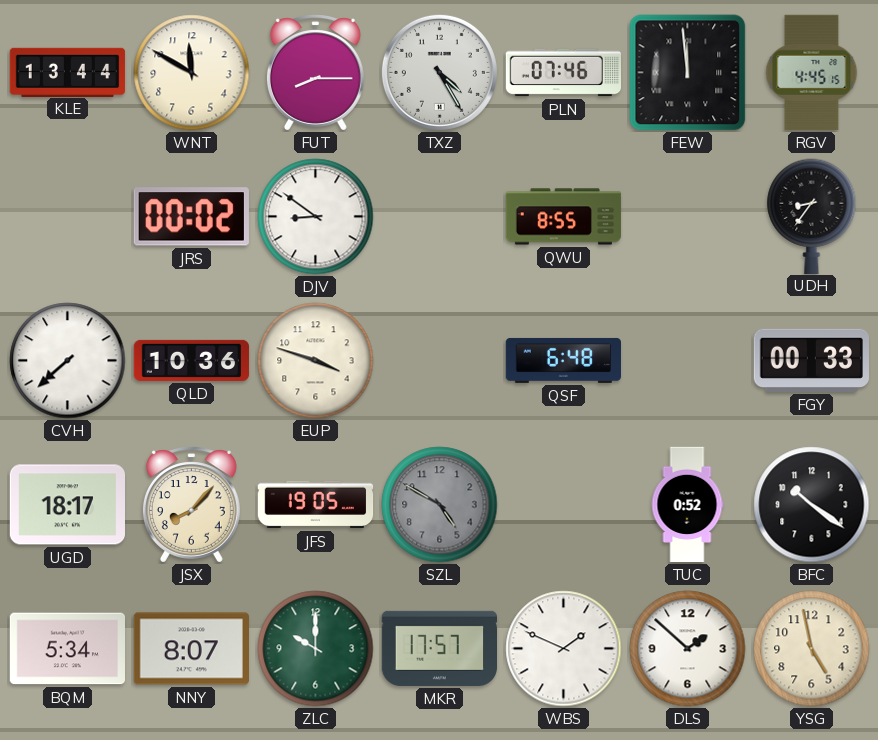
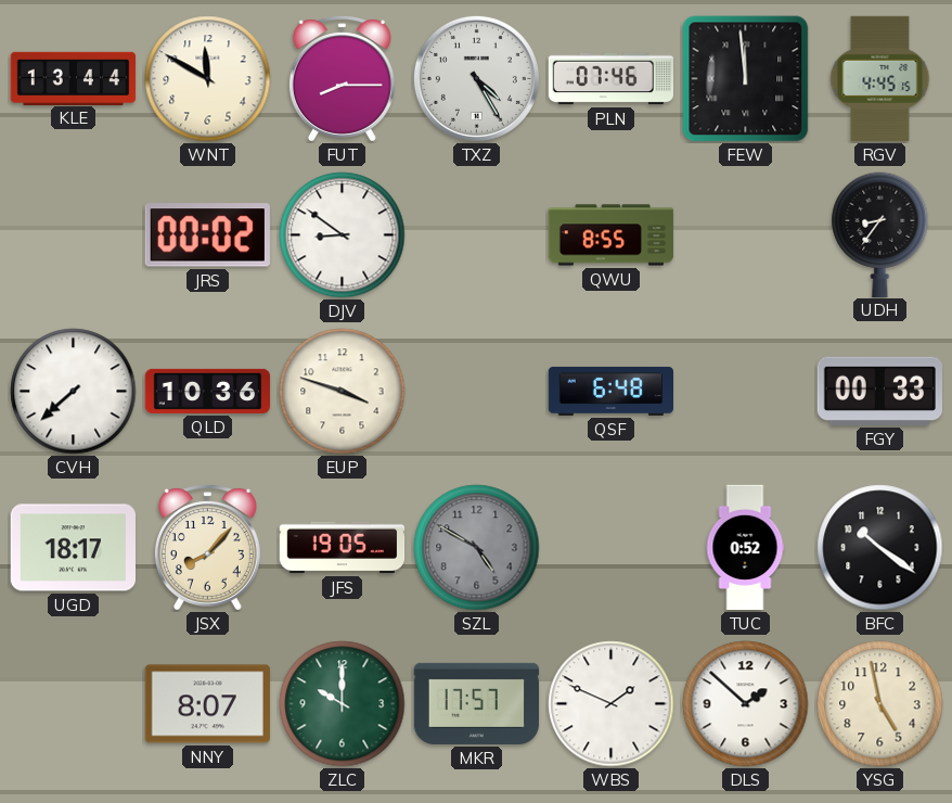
BQM: 5:34 -> none (67, 649)
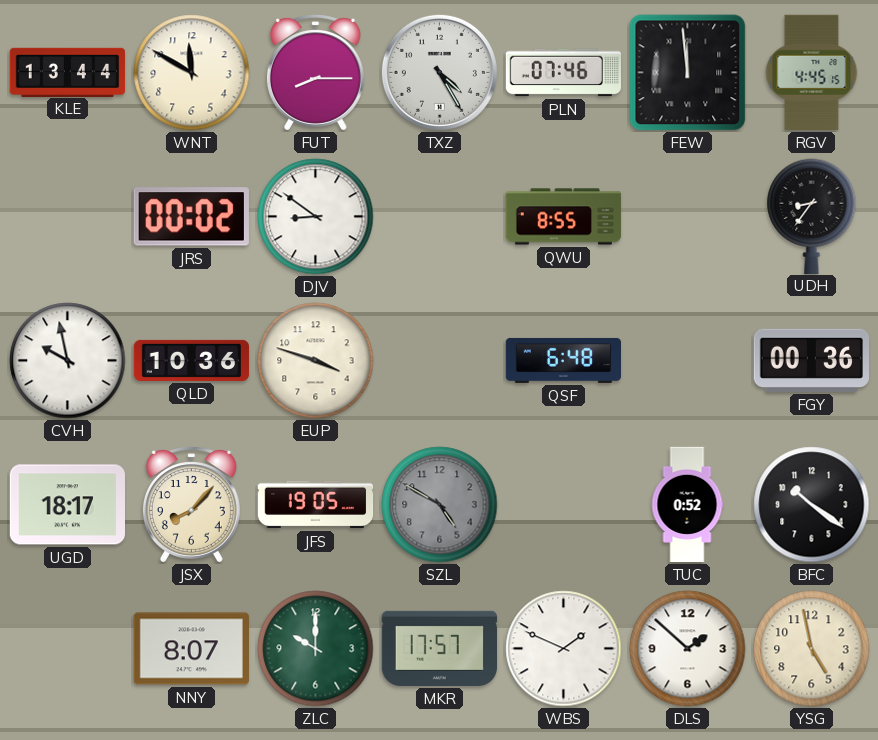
CVH: 7:38 -> 9:58 (68, 361)
FGY: 00:33 -> 00:36 (811, 360)
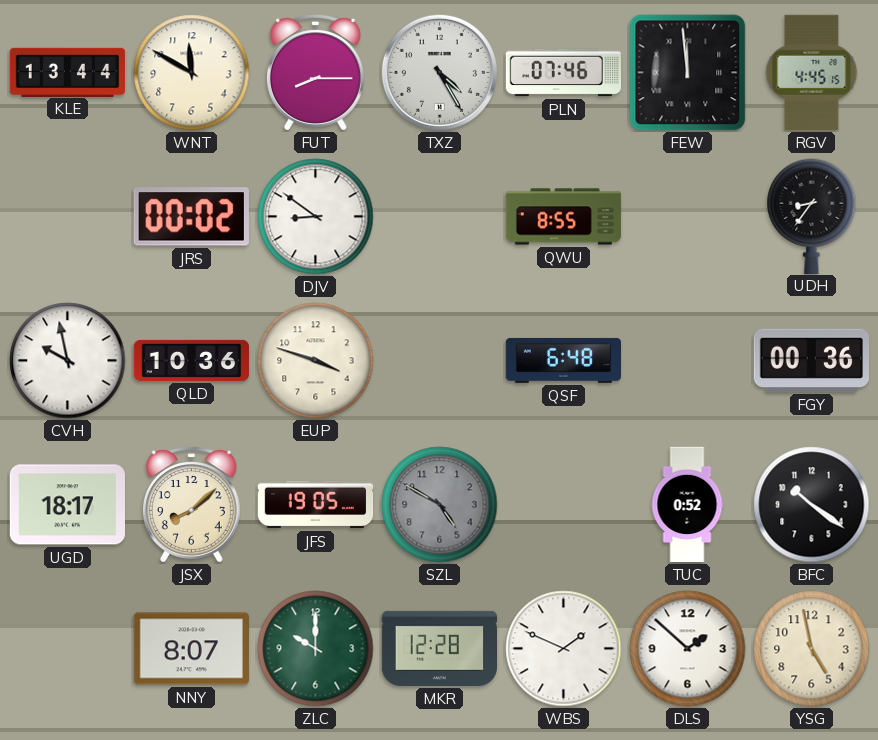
JSX: 8:07 -> 8:08 (191, 505)
MKR: 17:57 -> 12:28 (440, 648)
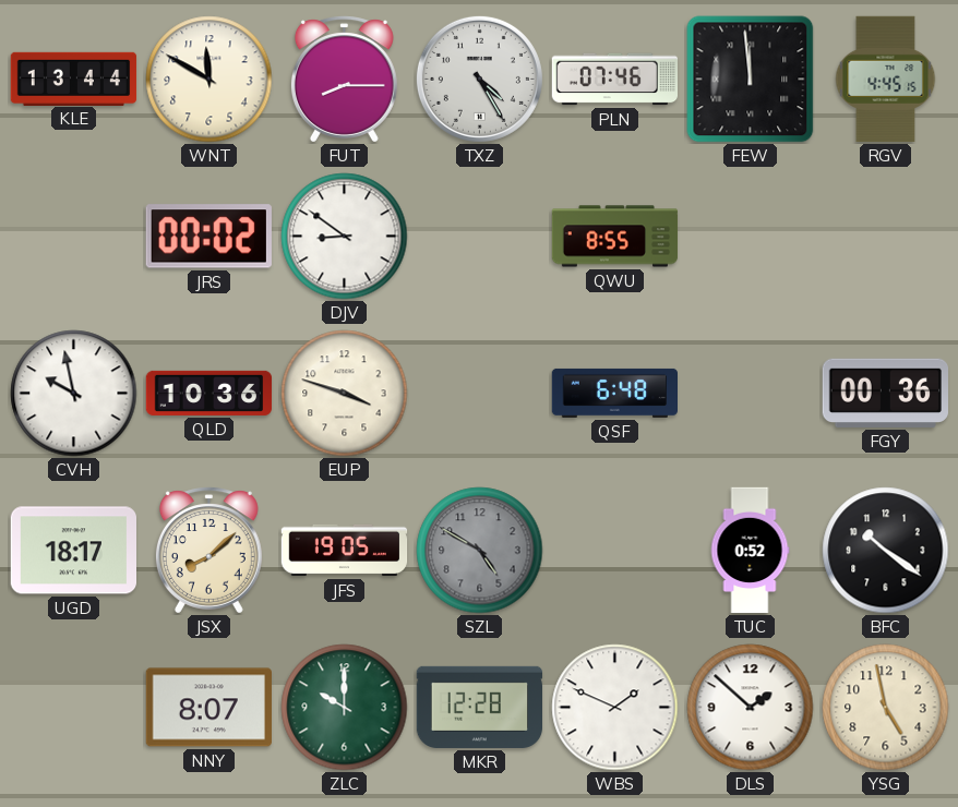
UDH: 8:36 -> none (812, 216)
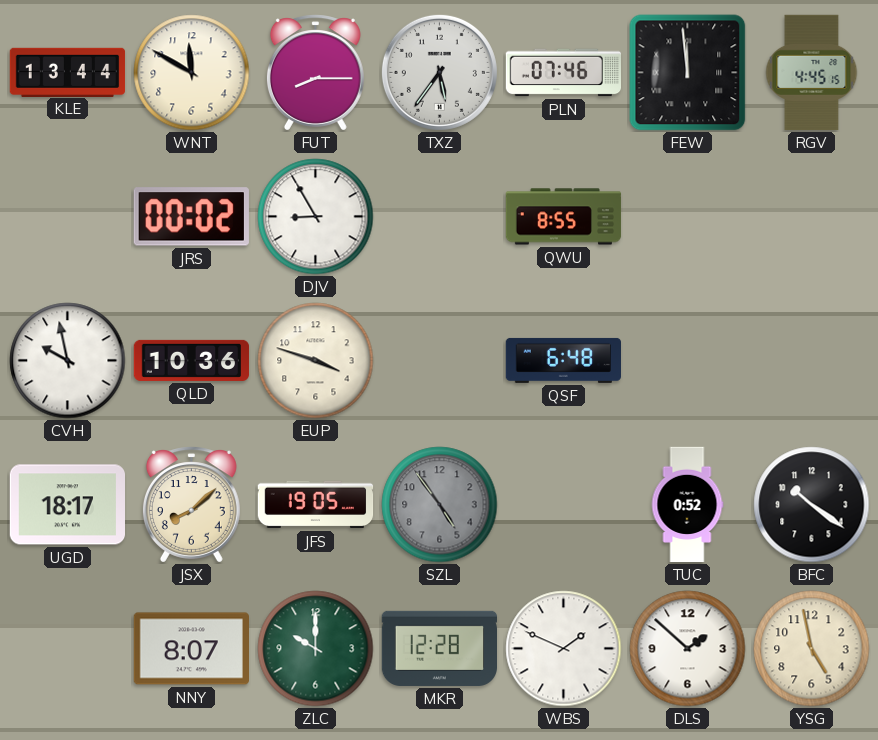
TXZ: 4:25 -> 5:36 (439, 72)
DJV: 8:51 -> 8:55 (316, 217)
FGY: 00:36 -> none (885, 393)
SZL: 4:50 -> 4:54 (440, 505)
